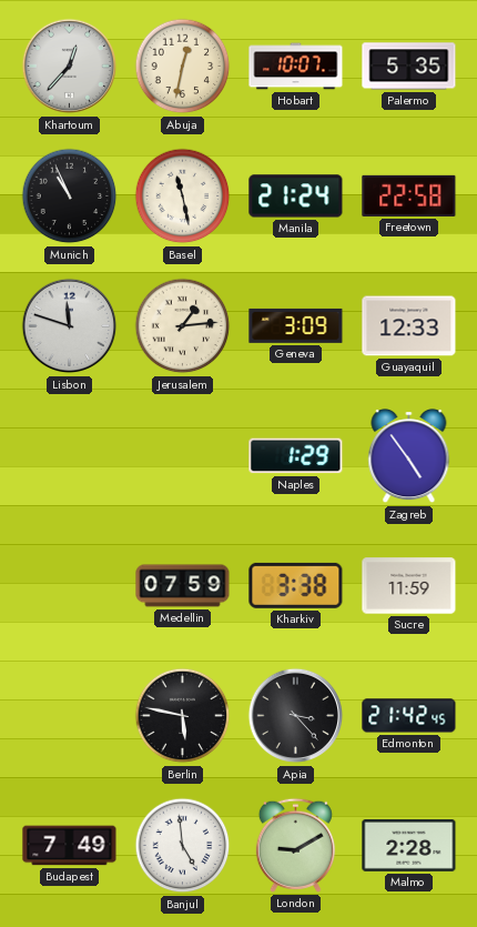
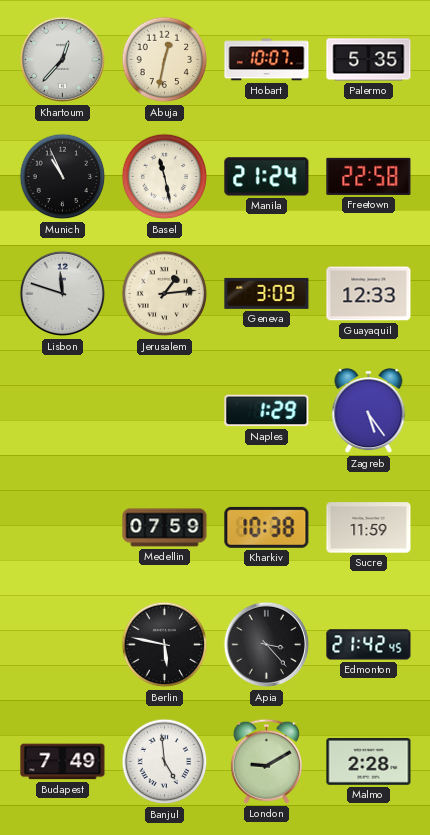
Zagreb: 4:54 -> 5:24 (369, 412)
Kharkiv: 3:38 -> 10:38 (267, 527)
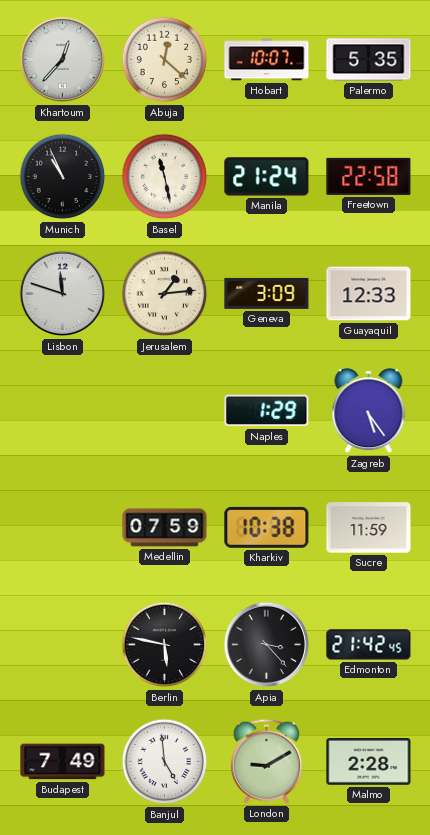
Abuja: 12:32 -> 12:22 (165, 60)
